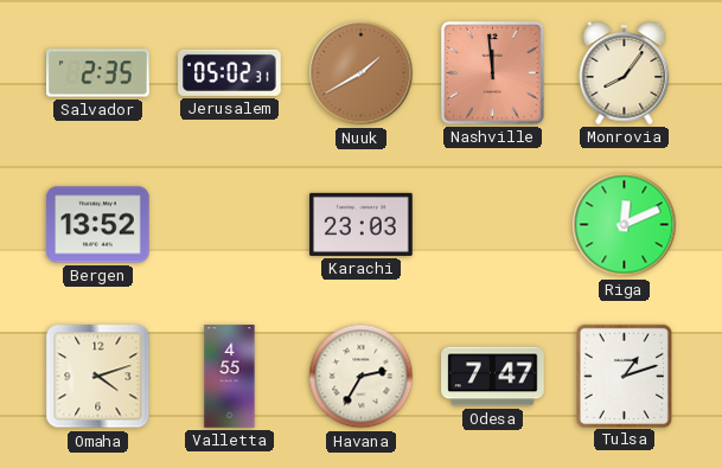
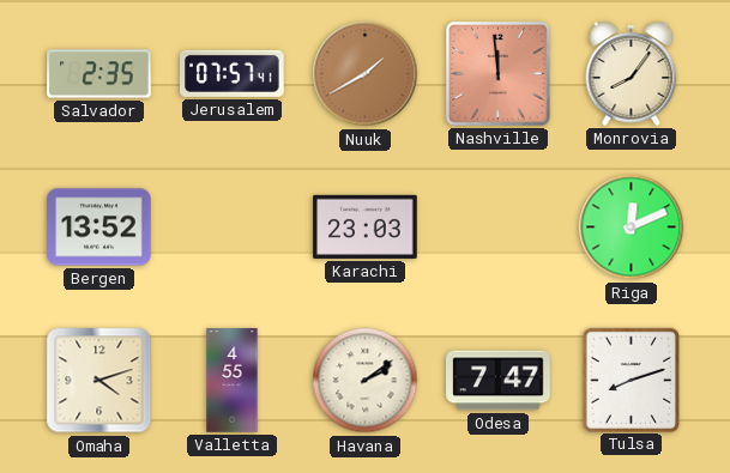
Jerusalem: 05:02 -> 07:57 (233, 73)
Havana: 2:35 -> 2:09 (366, 381)
Tulsa: 1:12 -> 8:12 (631, 380)
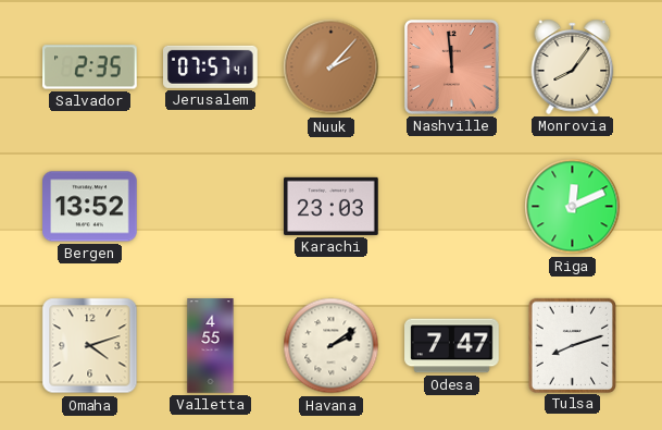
Nuuk: 1:40 -> 2:07 (332, 67)
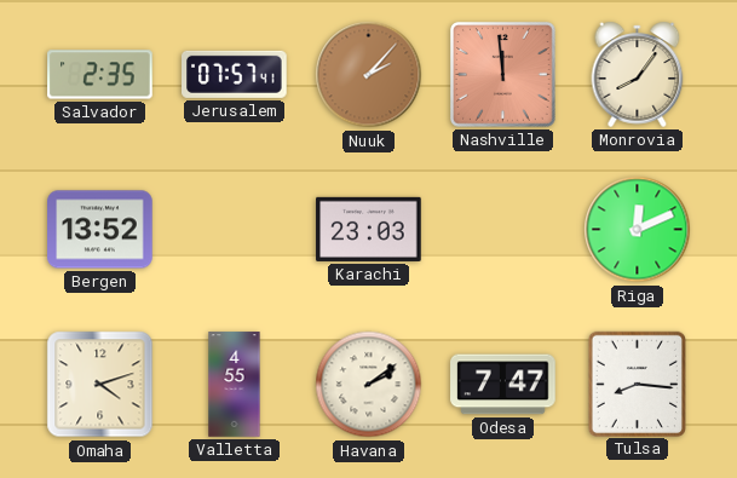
Tulsa: 8:12 -> 8:16 (637, 384)
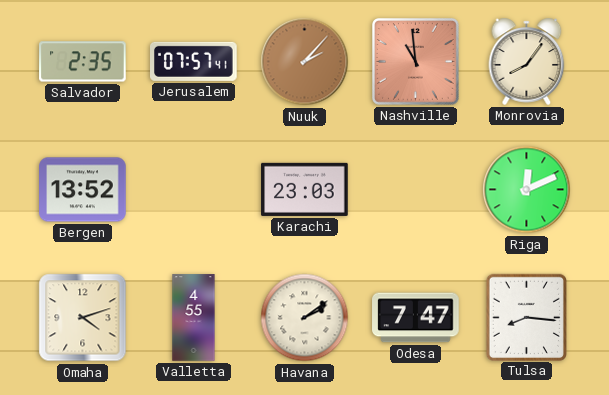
Nashville: 11:59 -> 10:59 (416, 62)
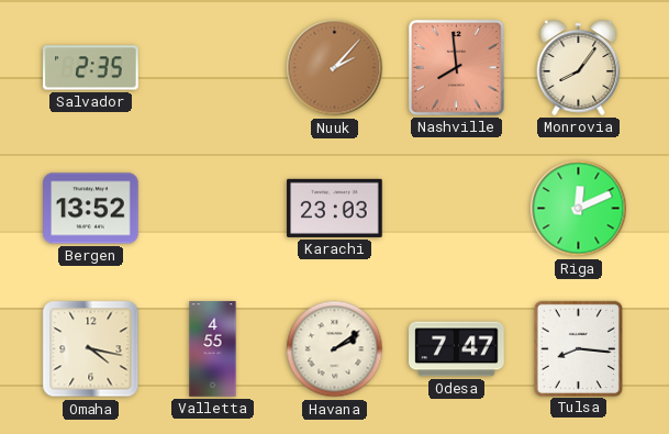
Jerusalem: 07:57 -> none (194, 61)
Nashville: 10:59 -> 7:59 (457, 68)
Omaha: 4:12 -> 4:17 (91, 349)
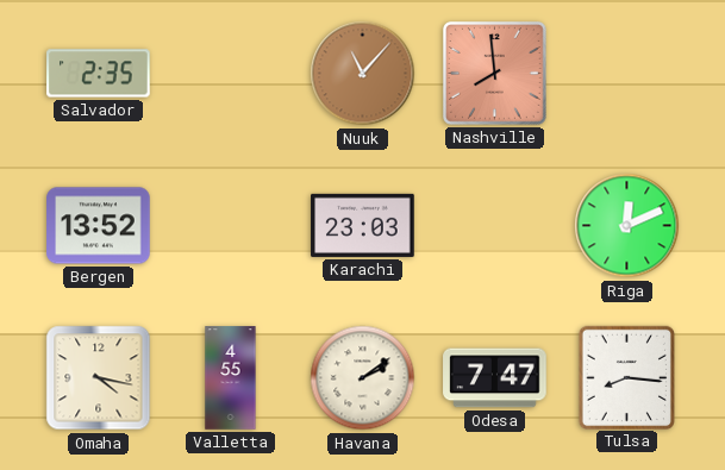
Nuuk: 2:07 -> 11:07 (363, 74)
Monrovia: 8:06 -> none (579, 67)
